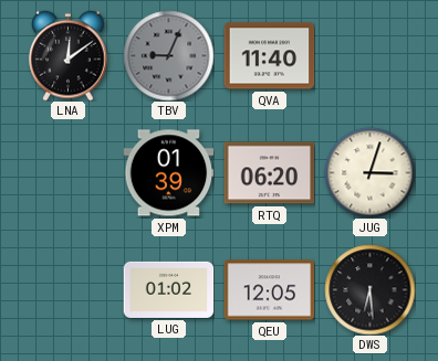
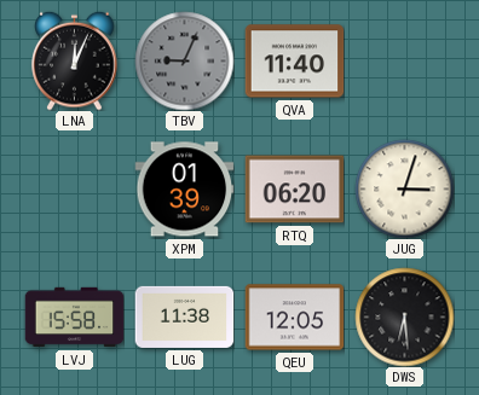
LNA: 12:09 -> 12:04 (75, 60)
LVJ: none -> 15:58 (74, 318)
LUG: 01:02 -> 11:38 (184, 316)
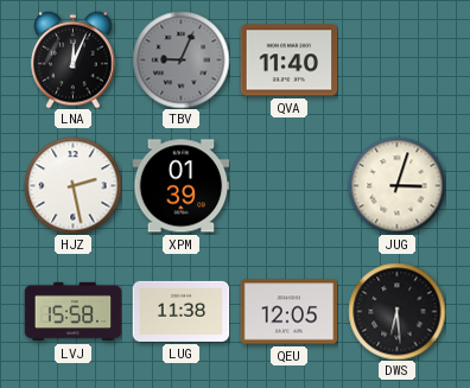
HJZ: none -> 2:28 (72, 185)
RTQ: 06:20 -> none (294, 190)
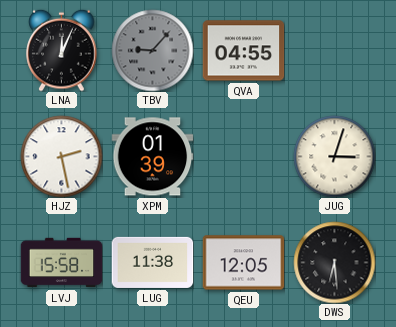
TBV: 9:04 -> 9:07 (152, 50)
QVA: 11:40 -> 04:55 (243, 51)
